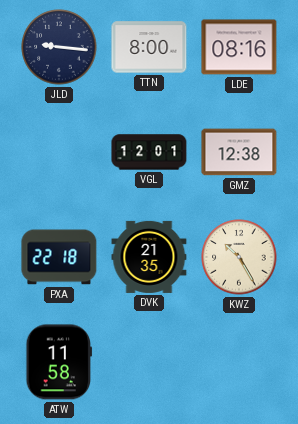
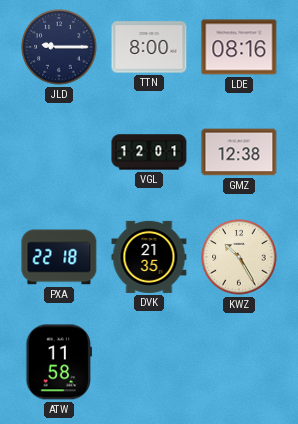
JLD: 9:16 -> 9:15 (59, 47)
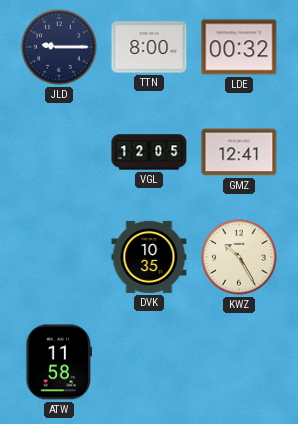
LDE: 08:16 -> 00:32 (239, 47)
VGL: 12:01 -> 12:05 (149, 152)
GMZ: 12:38 -> 12:41 (239, 152)
PXA: 22:18 -> none (59, 257)
DVK: 21:35 -> 10:35 (149, 257)
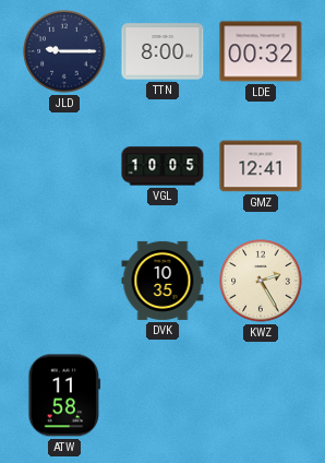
VGL: 12:05 -> 10:05 (162, 166)
KWZ: 10:25 -> 2:25 (261, 281)
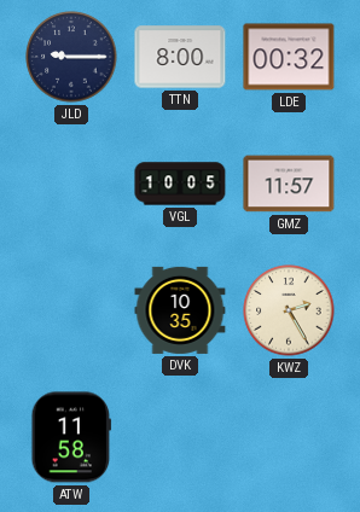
GMZ: 12:41 -> 11:57 (289, 184)
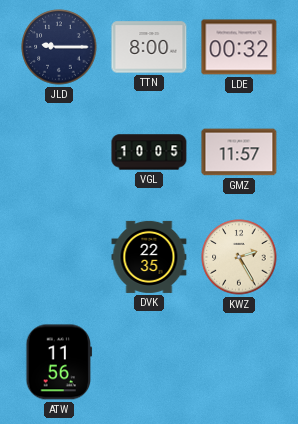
DVK: 10:35 -> 22:35 (149, 257)
ATW: 11:58 -> 11:56 (59, 362)
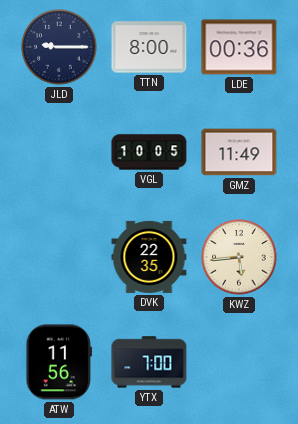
LDE: 00:32 -> 00:36 (239, 47)
GMZ: 11:57 -> 11:49 (239, 152)
KWZ: 2:25 -> 5:44 (239, 257)
YTX: none -> 7:00 (149, 362)
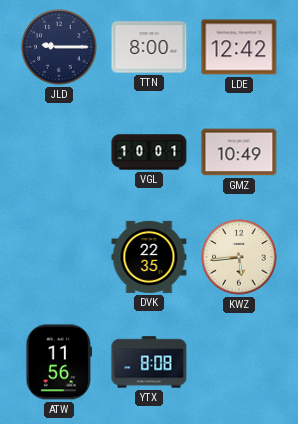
LDE: 00:36 -> 12:42 (239, 47)
VGL: 10:05 -> 10:01 (149, 152)
GMZ: 11:49 -> 10:49 (239, 152)
YTX: 7:00 -> 8:08 (149, 362)
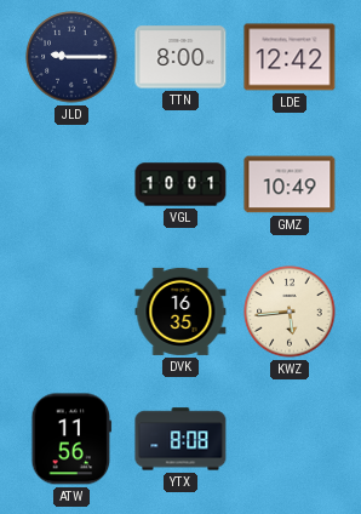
DVK: 22:35 -> 16:35 (180, 312)
